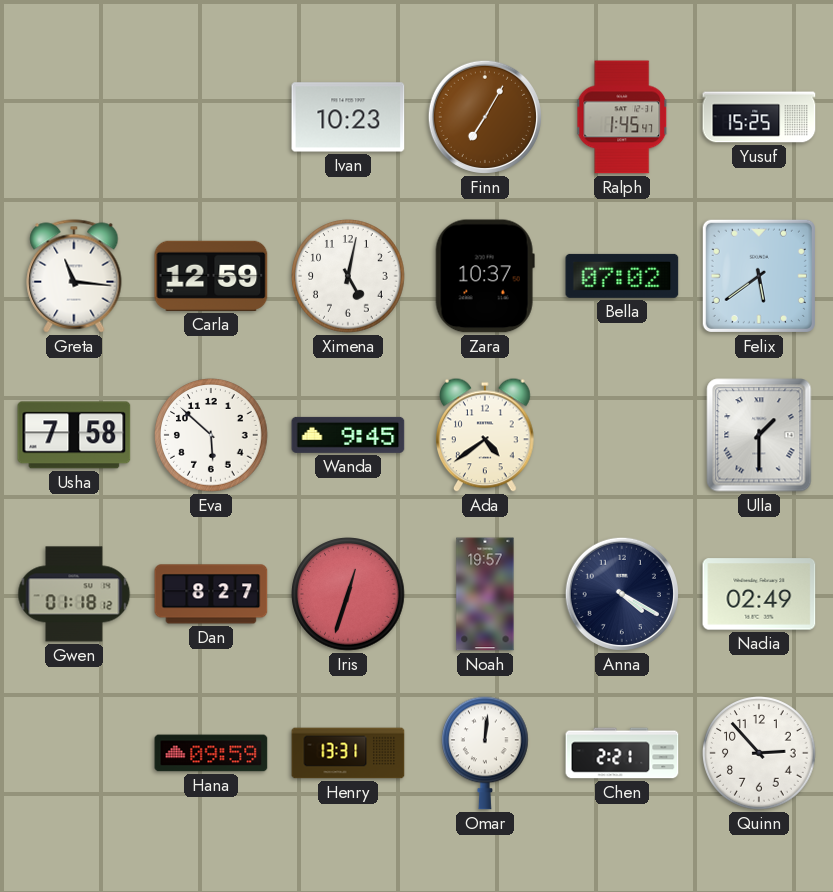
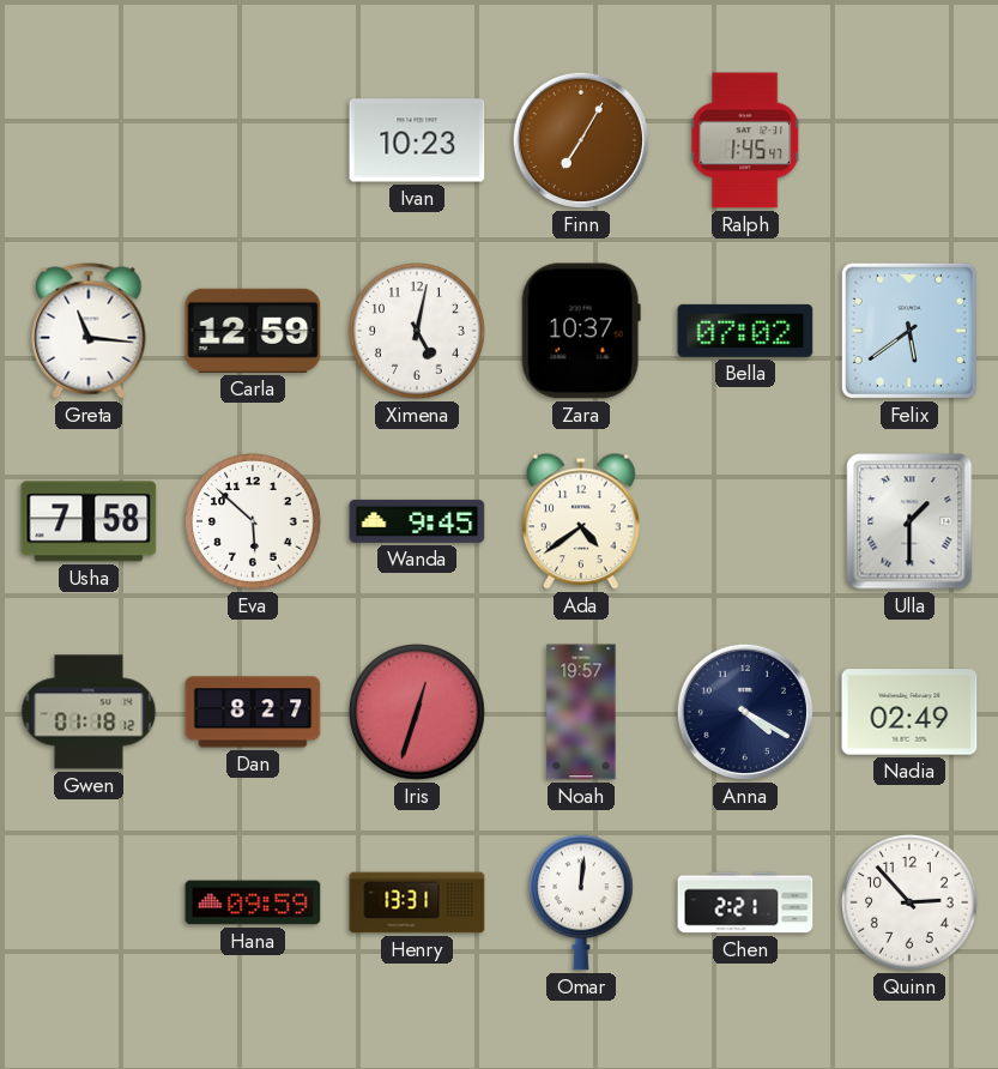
Yusuf: 15:25 -> none (759, 117)
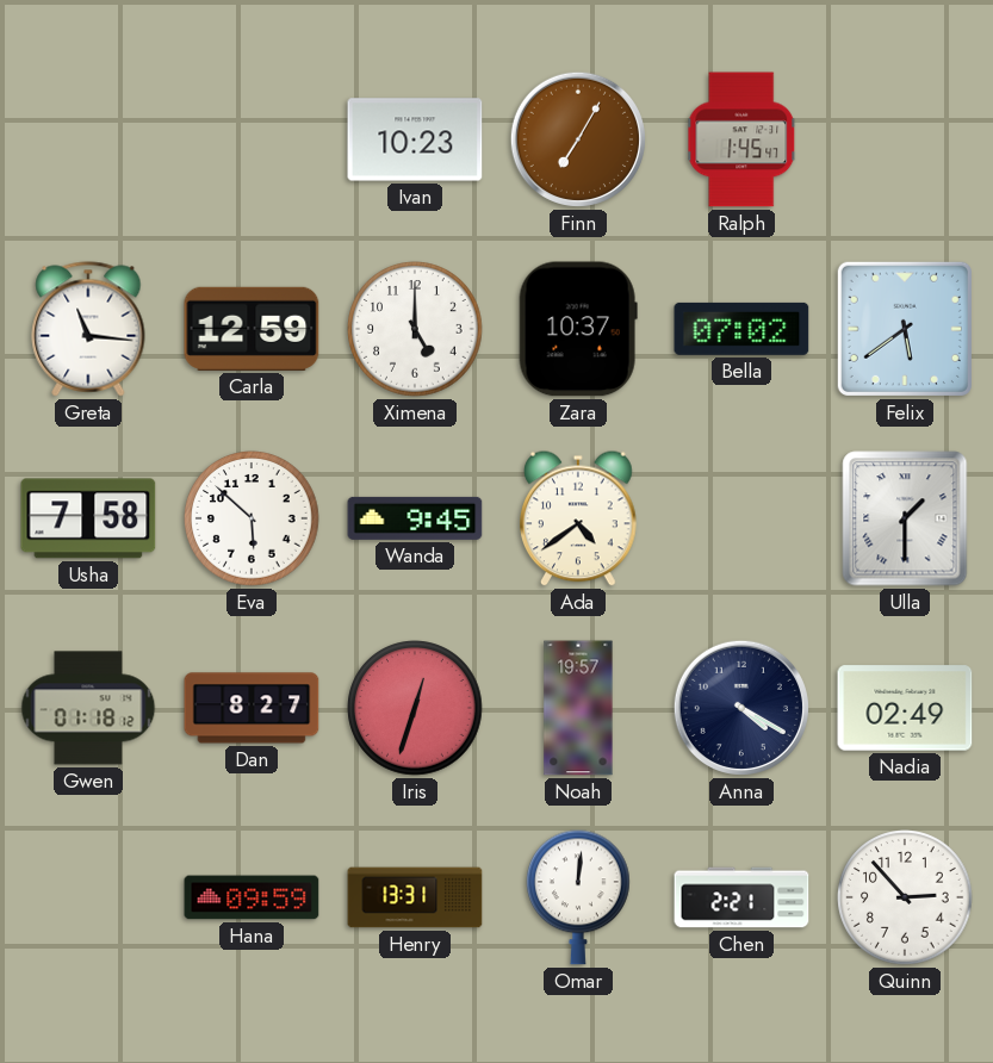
Ximena: 5:02 -> 5:00 (415, 329)
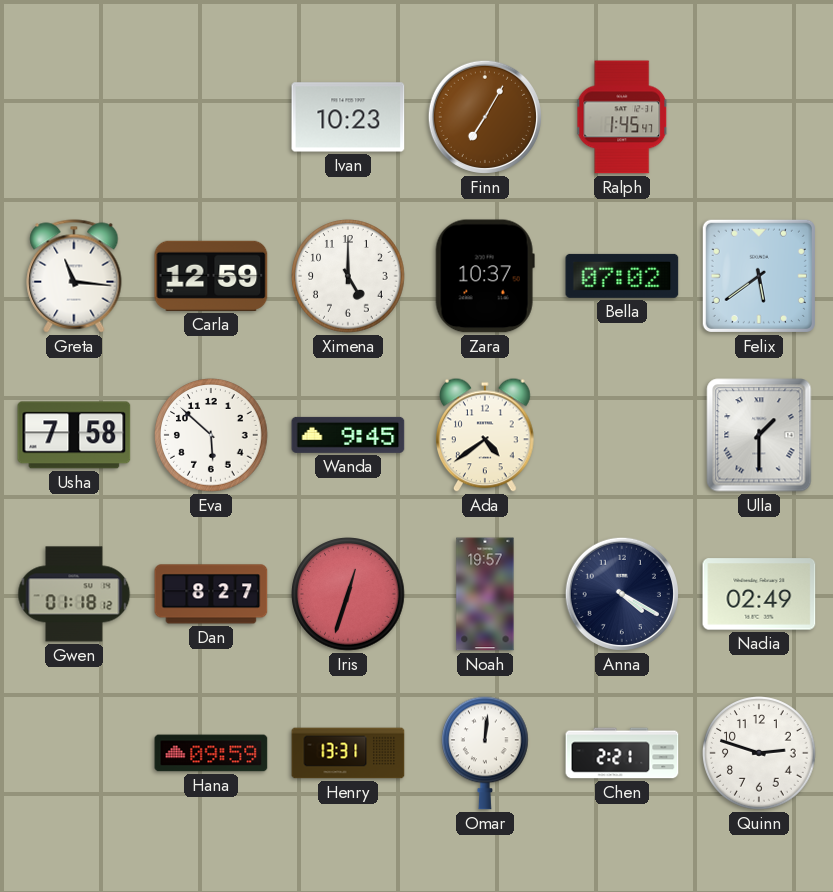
Quinn: 2:53 -> 2:48 (759, 753)
